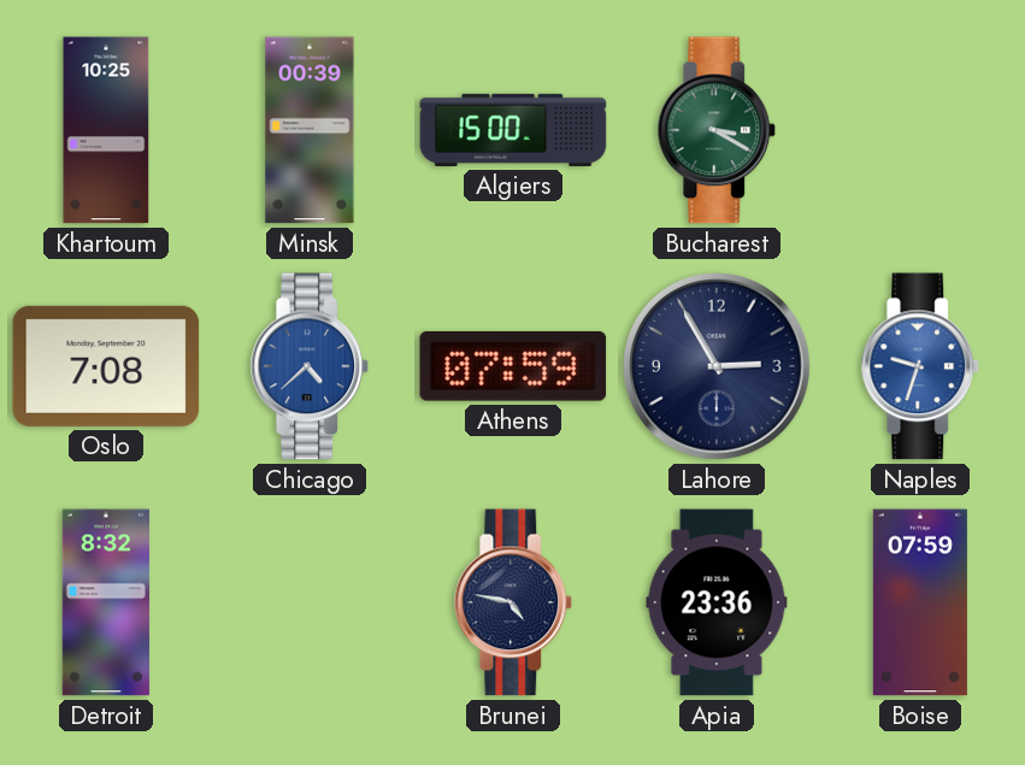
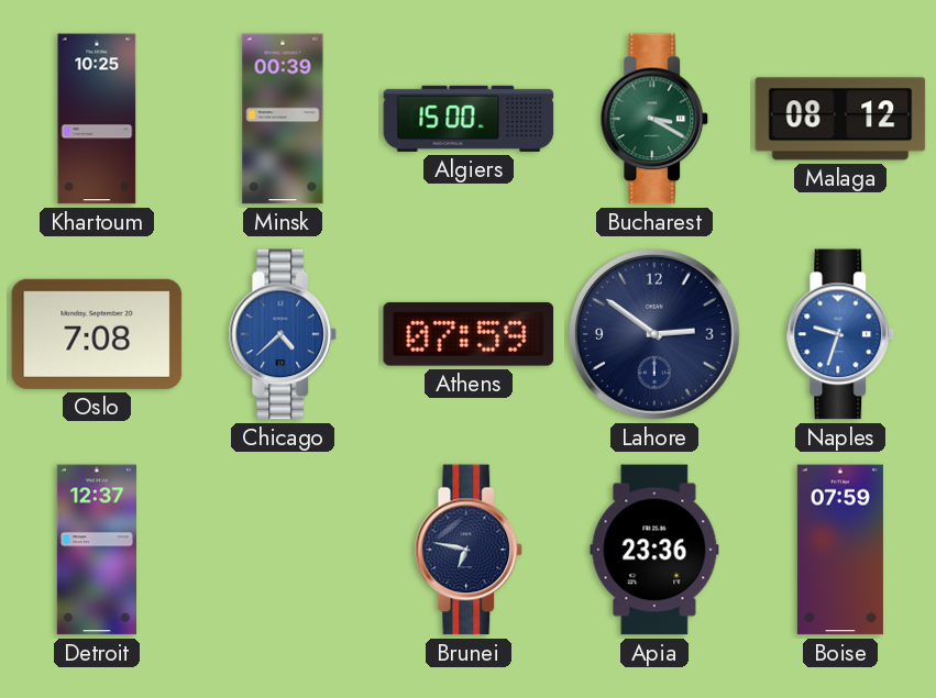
Malaga: none -> 08:12 (840, 119)
Lahore: 2:55 -> 2:51 (656, 335)
Detroit: 8:32 -> 12:37 (96, 550)
Brunei: 4:47 -> 6:47 (469, 550)
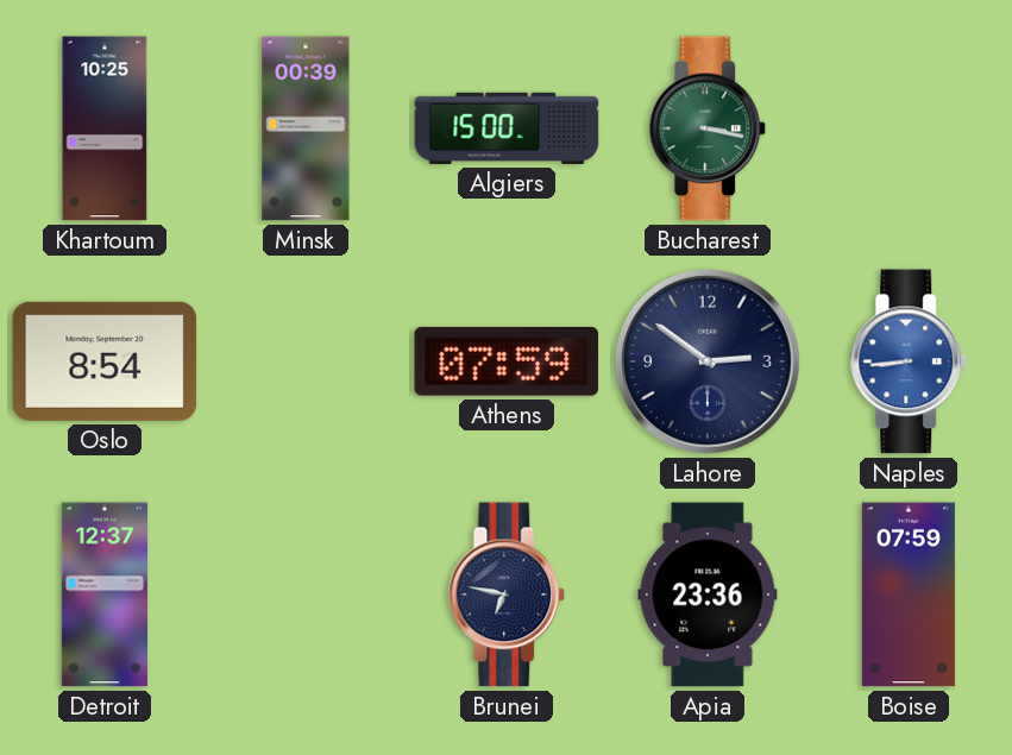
Bucharest: 3:20 -> 3:17 (708, 128)
Malaga: 08:12 -> none (840, 119)
Oslo: 7:08 -> 8:54 (105, 361)
Chicago: 4:38 -> none (283, 334)
Naples: 9:33 -> 8:44 (909, 361)
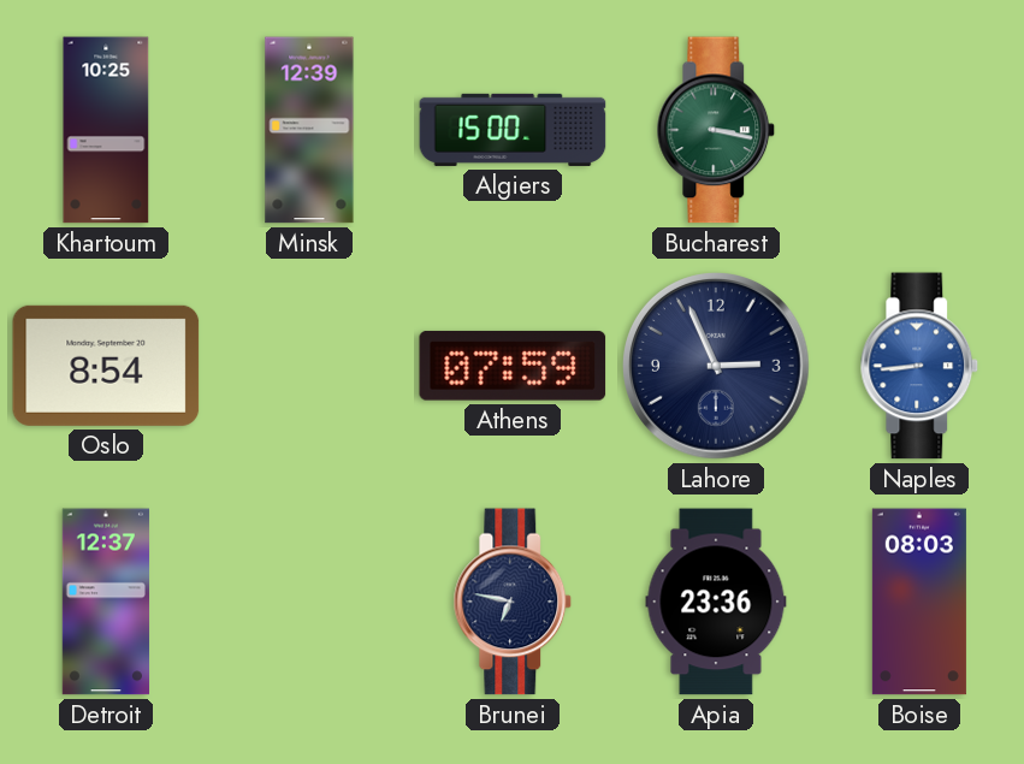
Minsk: 00:39 -> 12:39 (309, 130)
Lahore: 2:51 -> 2:56 (717, 367)
Boise: 07:59 -> 08:03 (919, 602)
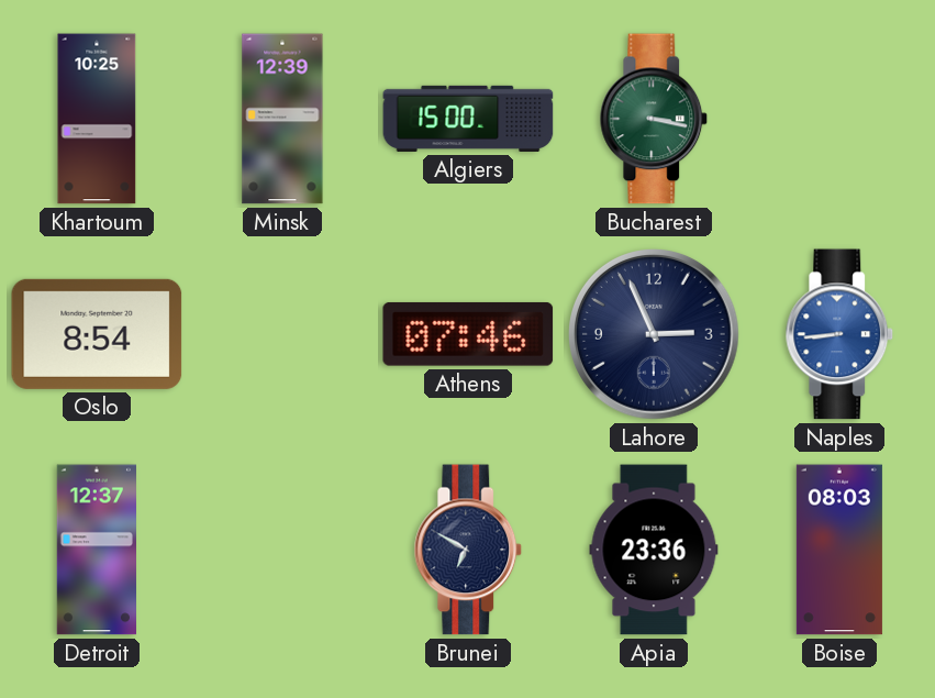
Athens: 07:59 -> 07:46 (468, 334)
Brunei: 6:47 -> 6:50 (468, 550)
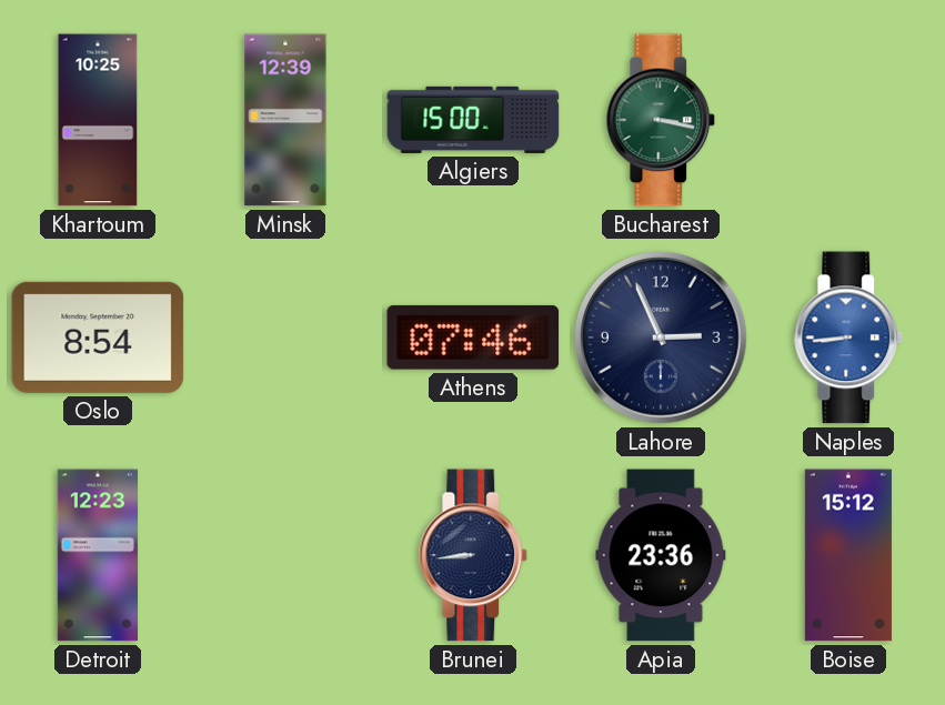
Detroit: 12:37 -> 12:23 (97, 555)
Brunei: 6:50 -> 8:44 (473, 555)
Boise: 08:03 -> 15:12 (848, 555)
